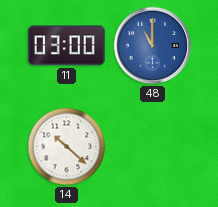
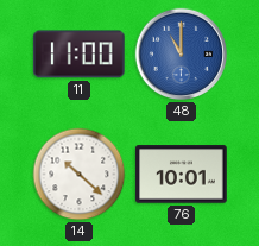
11: 03:00 -> 11:00 (78, 55)
76: none -> 10:01 (182, 175)
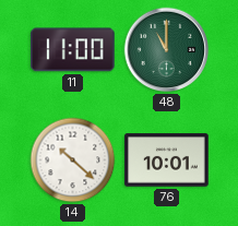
48 dial: blue -> green (167, 50)
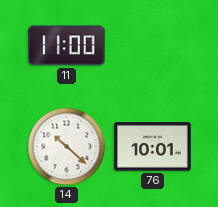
48: 11:00 -> none (167, 50)
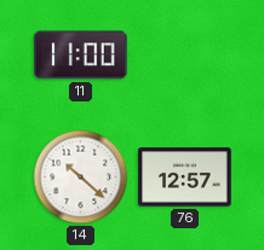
76: 10:01 -> 12:57 (185, 178)
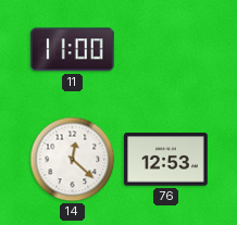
14: 10:22 -> 12:22 (73, 160)
76: 12:57 -> 12:53 (166, 160)
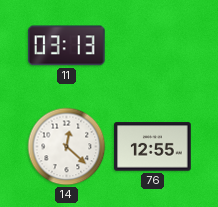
11: 11:00 -> 03:13 (66, 46)
76: 12:53 -> 12:55 (153, 147)
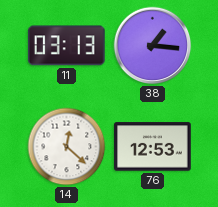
38: none -> 1:16 (153, 46)
76: 12:55 -> 12:53 (153, 147)
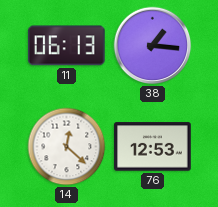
11: 03:13 -> 06:13 (66, 46)
